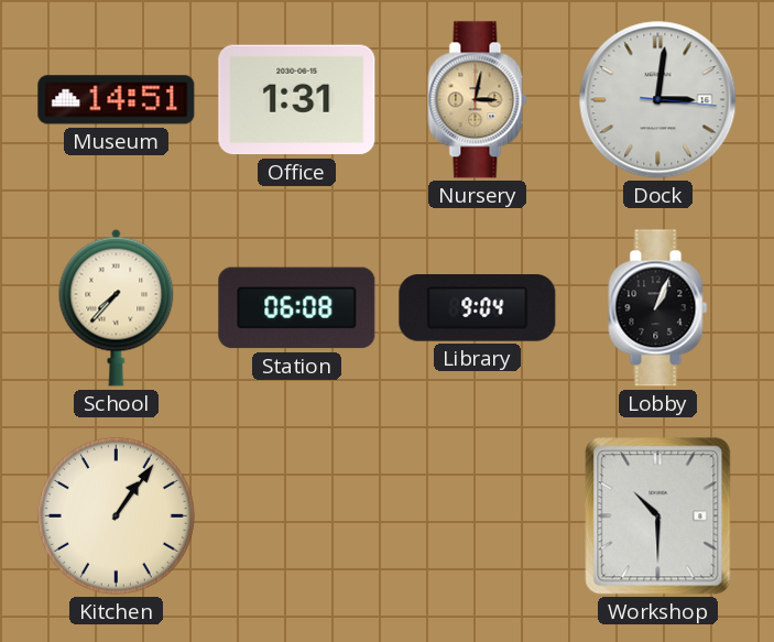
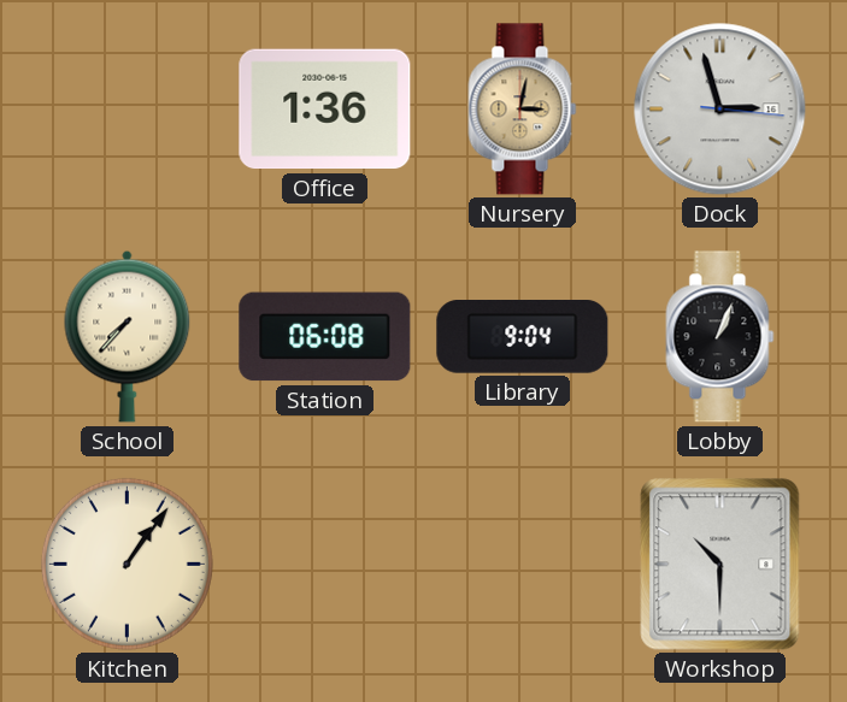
Museum: 14:51 -> none (117, 100)
Office: 1:31 -> 1:36 (325, 110)
Dock: 3:01 -> 2:57 (720, 110)
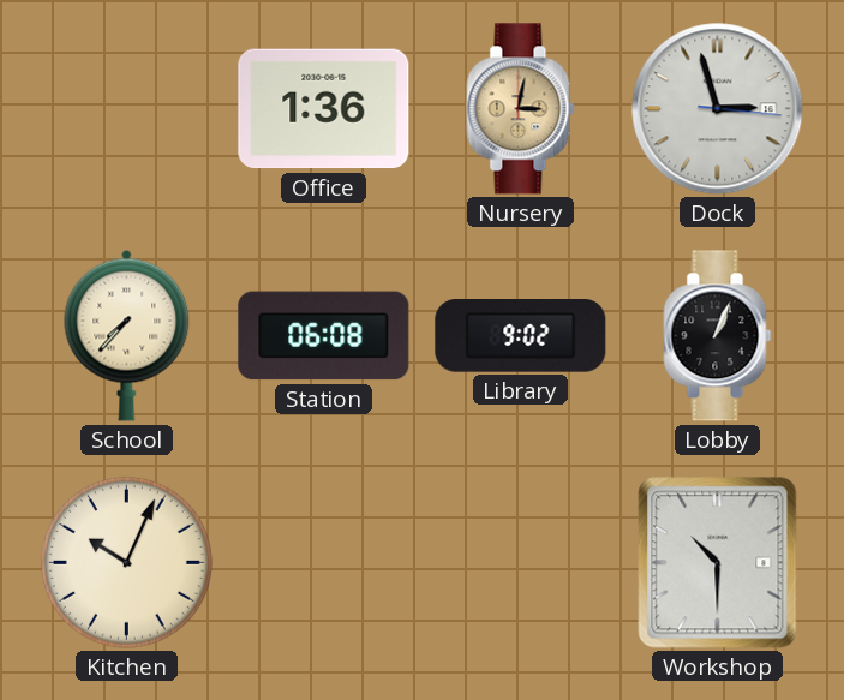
Library: 9:04 -> 9:02 (521, 336)
Kitchen: 1:06 -> 10:04 (126, 562)
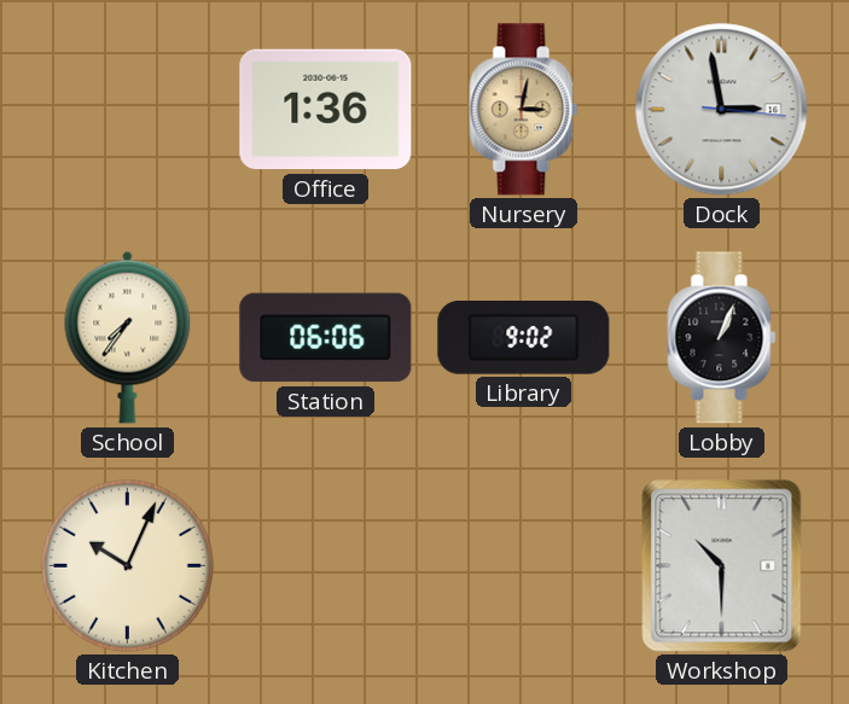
Dock: 2:57 -> 2:58 (722, 110)
School: 7:37 -> 7:36 (128, 337)
Station: 06:08 -> 06:06 (326, 338)
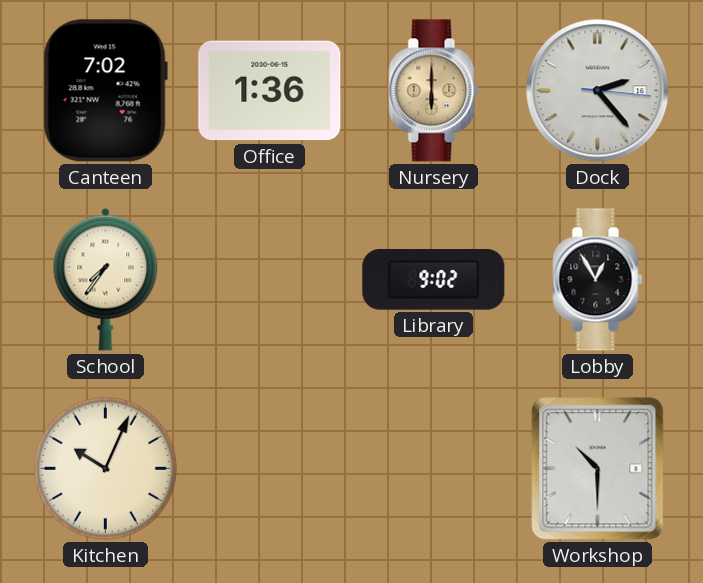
Canteen: none -> 7:02 (105, 91)
Nursery: 3:02 -> 6:00 (434, 91)
Dock: 2:58 -> 2:23 (598, 91)
Station: 06:06 -> none (326, 338)
Lobby: 1:04 -> 12:55 (598, 280)
